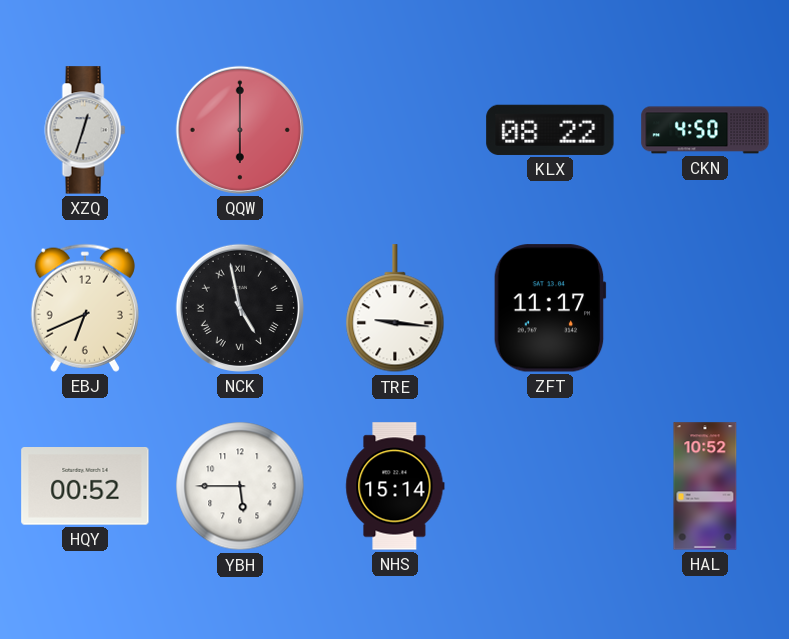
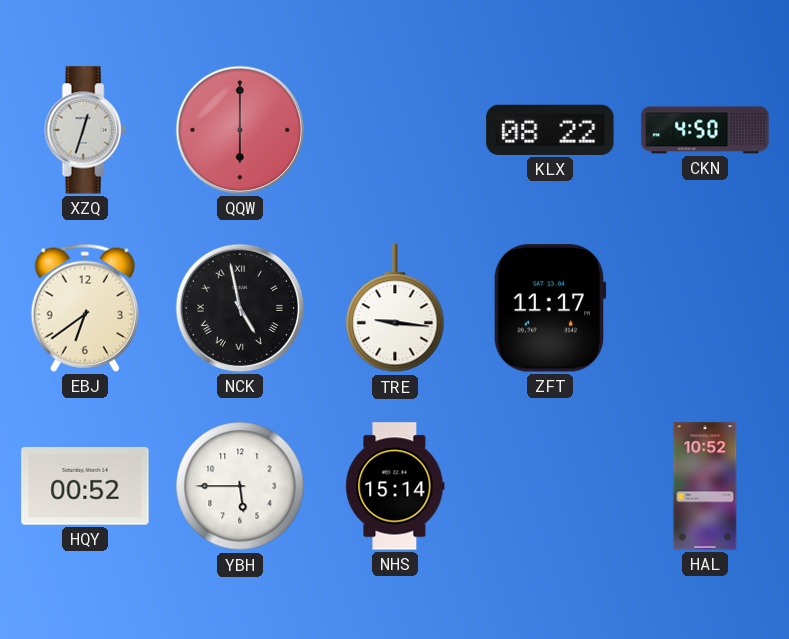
EBJ: 6:41 -> 6:39 (85, 308)
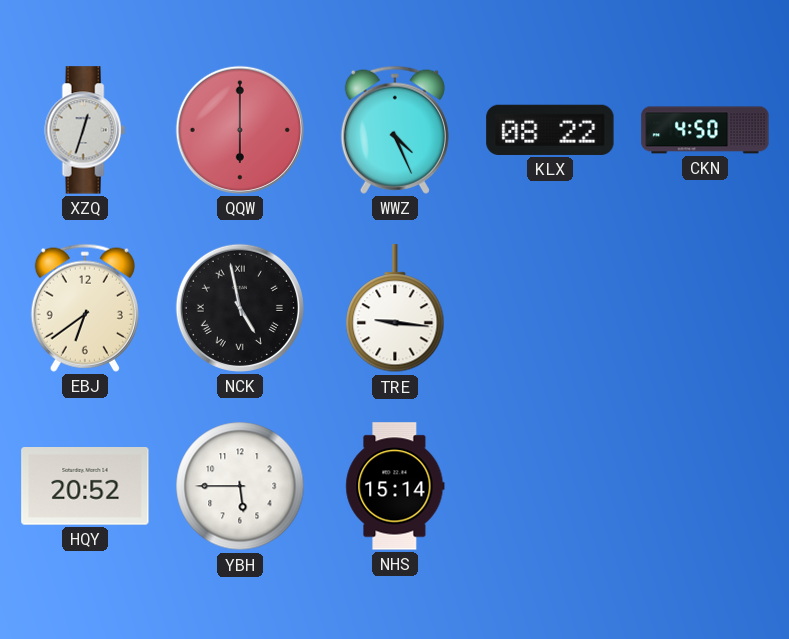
WWZ: none -> 4:26 (395, 130)
ZFT: 11:17 -> none (550, 308)
HQY: 00:52 -> 20:52 (85, 487)
HAL: 10:52 -> none (705, 486)
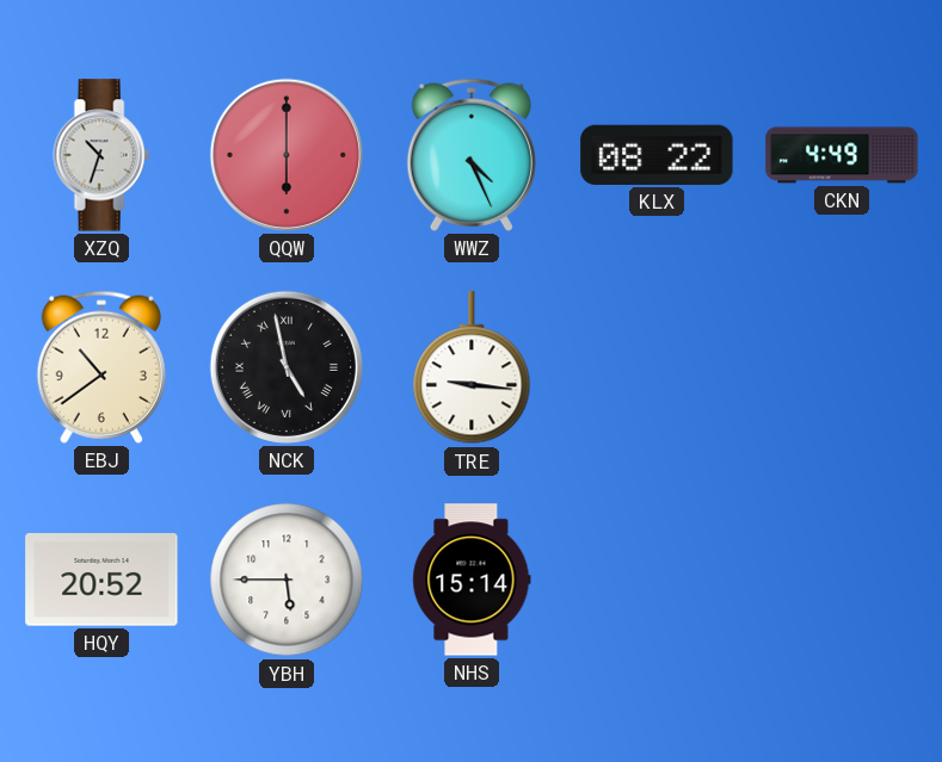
XZQ: 12:33 -> 10:33 (101, 155)
CKN: 4:50 -> 4:49 (842, 155)
EBJ: 6:39 -> 10:39 (101, 367)
